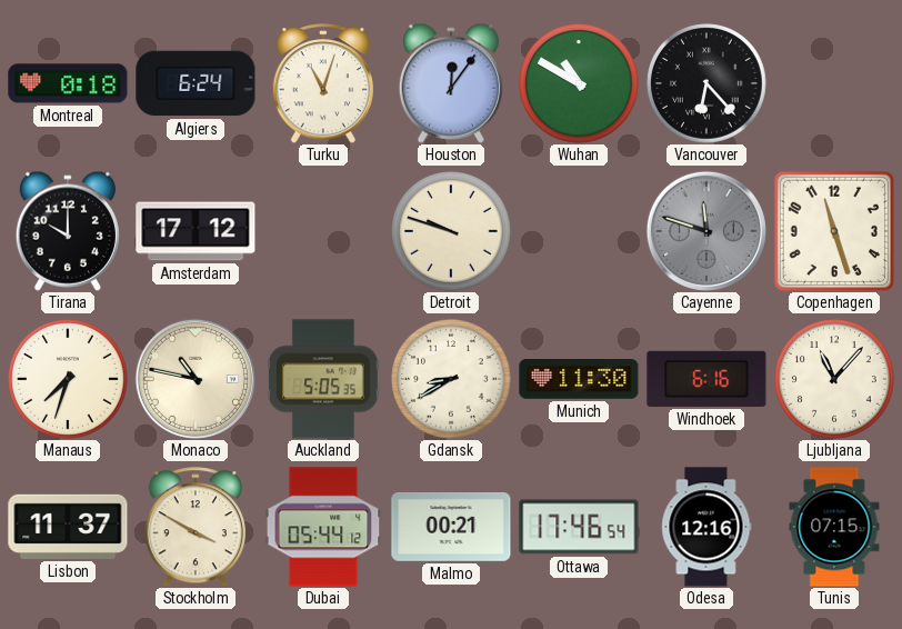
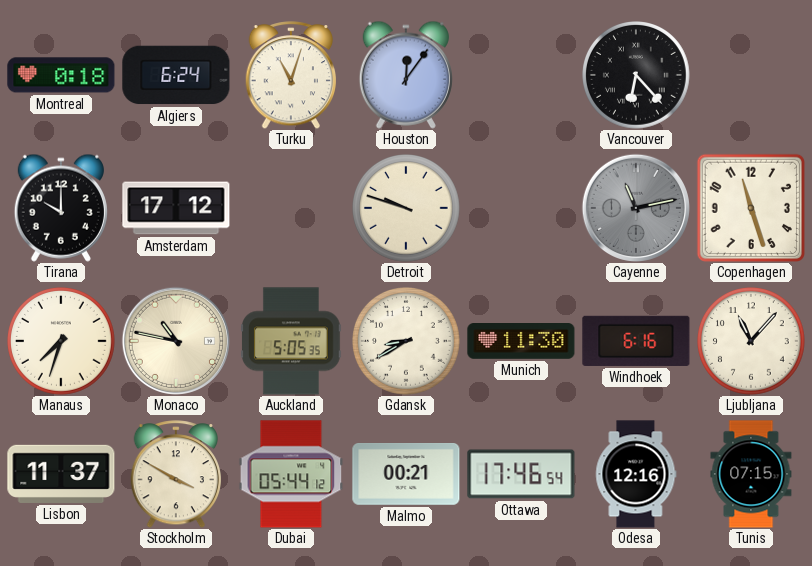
Wuhan: 10:50 -> none (580, 84)
Cayenne: 11:48 -> 11:13 (636, 208)
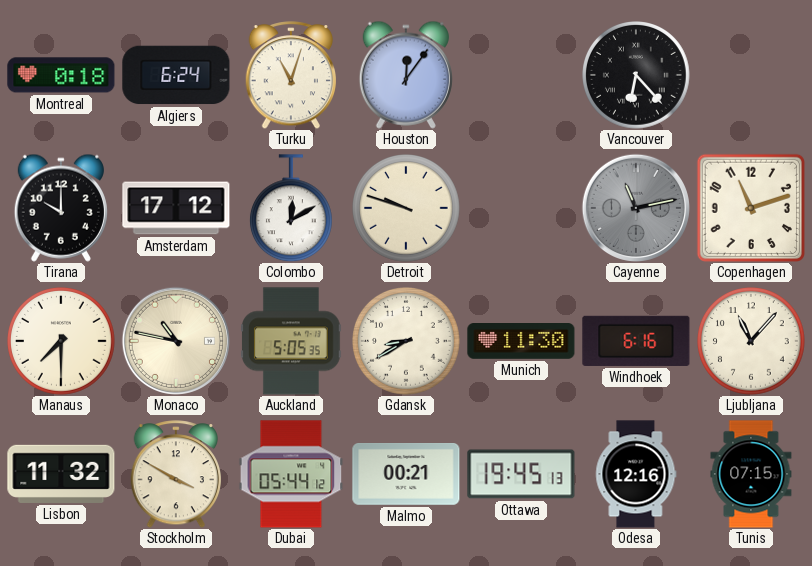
Colombo: none -> 12:10 (291, 208)
Copenhagen: 11:27 -> 11:12 (751, 208)
Manaus: 7:33 -> 7:30 (62, 342)
Lisbon: 11:37 -> 11:32 (61, 474)
Ottawa: 17:46 -> 19:45 (521, 474)
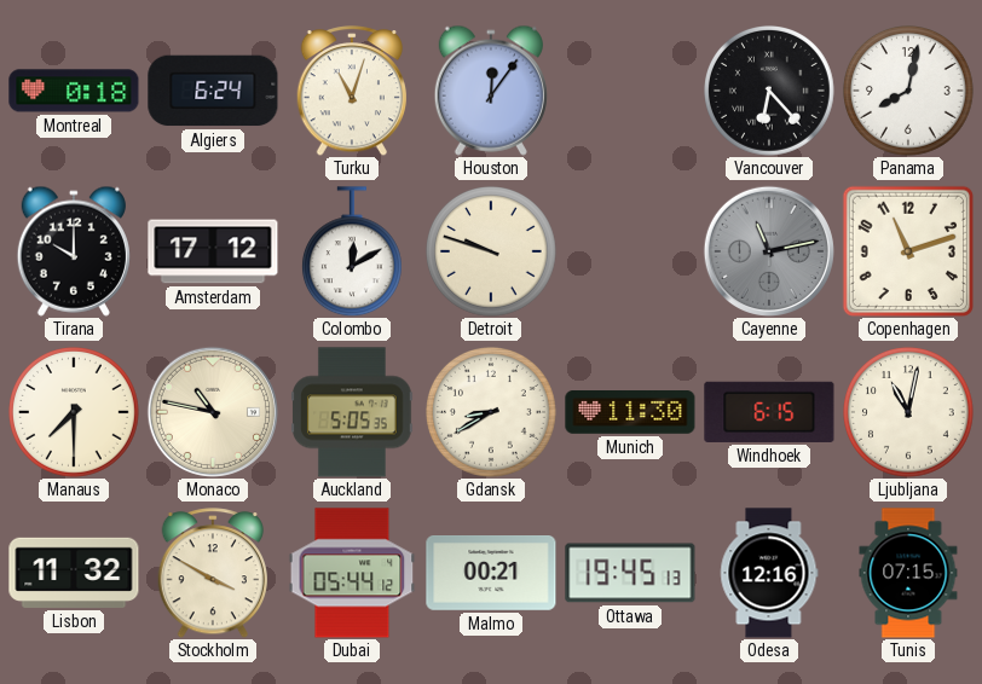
Panama: none -> 8:02 (909, 92)
Windhoek: 6:16 -> 6:15 (769, 412)
Ljubljana: 11:07 -> 11:02 (909, 413)
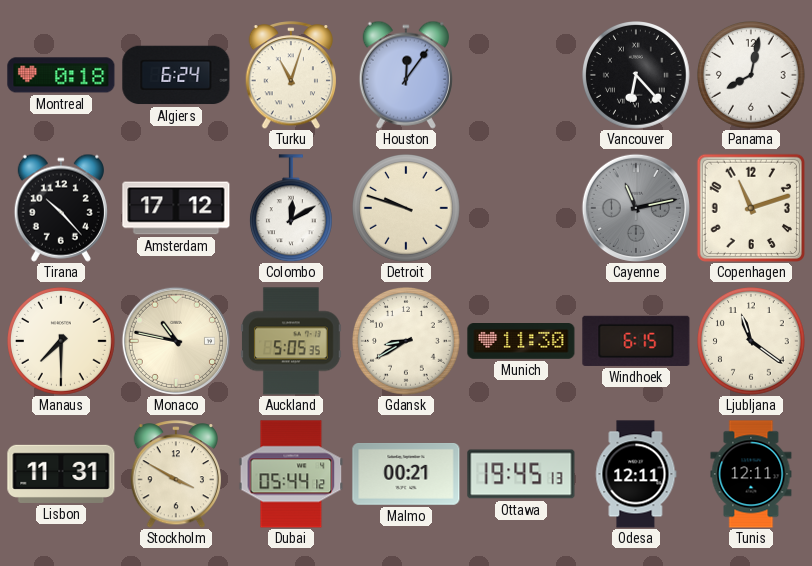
Tirana: 10:00 -> 10:23 (61, 208)
Ljubljana: 11:02 -> 11:21 (752, 342)
Lisbon: 11:32 -> 11:31 (61, 474)
Odesa: 12:16 -> 12:11 (636, 474)
Tunis: 07:15 -> 12:11 (751, 474)
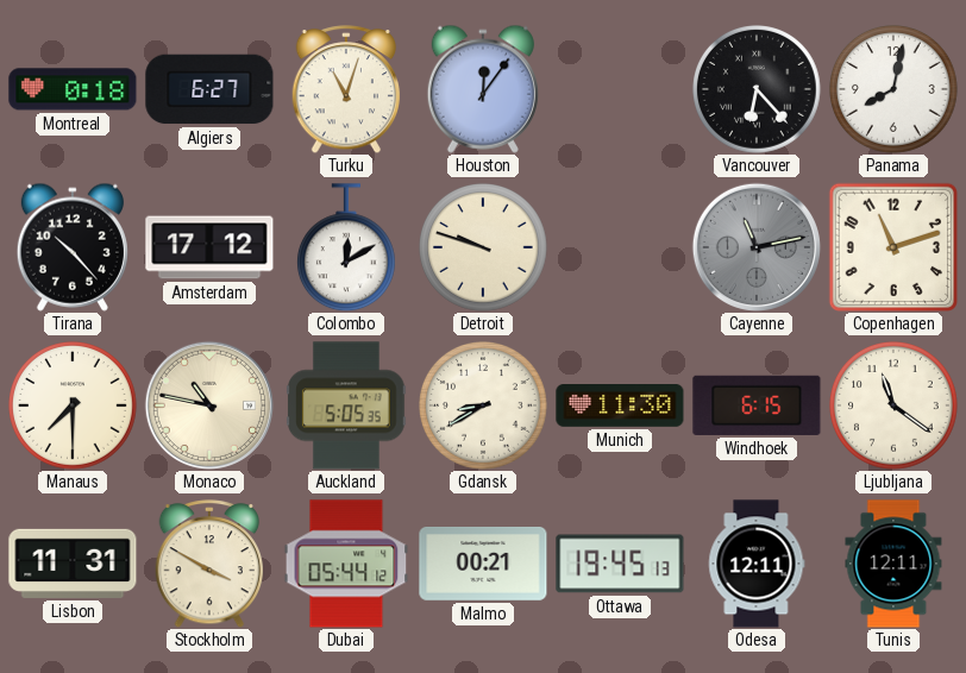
Algiers: 6:24 -> 6:27 (209, 89)
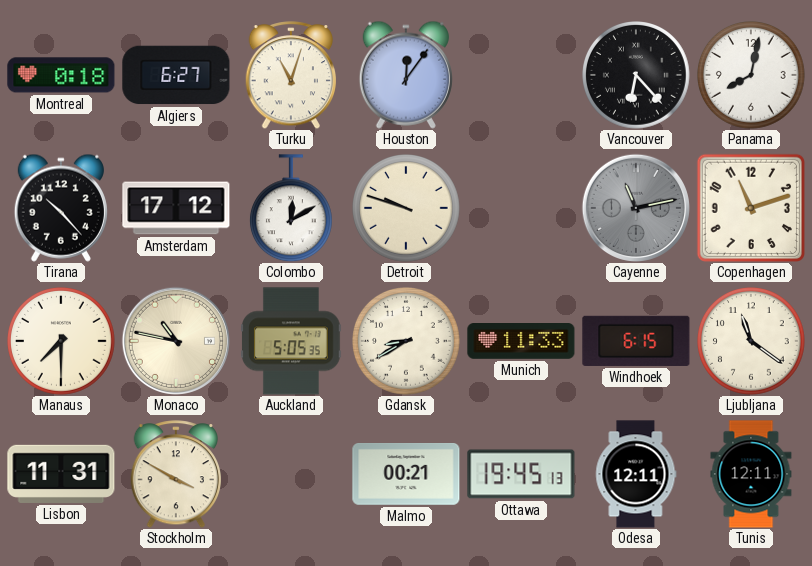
Munich: 11:30 -> 11:33 (521, 342)
Dubai: 05:44 -> none (346, 564)
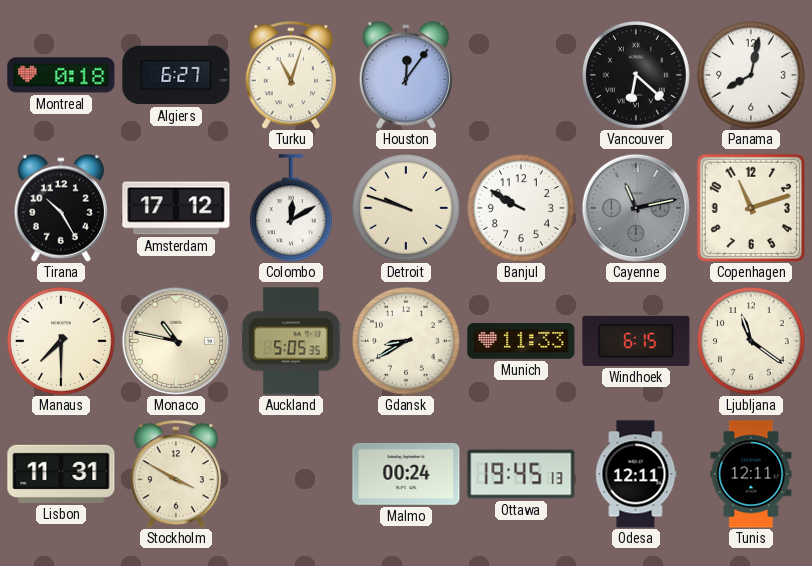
Vancouver: 6:23 -> 6:22 (637, 76)
Tirana: 10:23 -> 10:25 (61, 208)
Banjul: none -> 9:50 (522, 209)
Malmo: 00:21 -> 00:24 (406, 475)
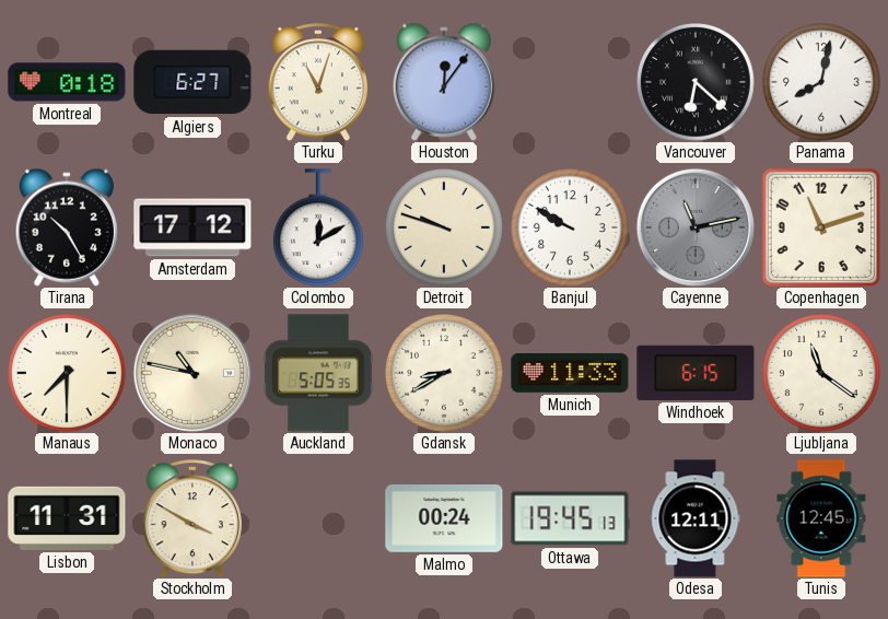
Tunis: 12:11 -> 12:45 (821, 518)
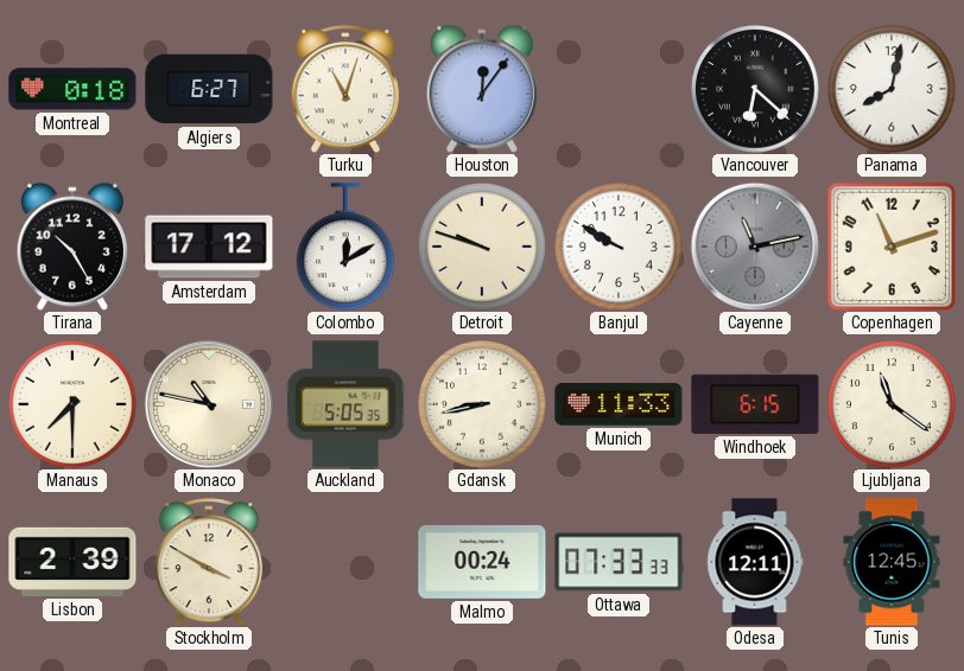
Gdansk: 8:40 -> 8:43 (483, 405)
Lisbon: 11:31 -> 2:39 (72, 562)
Ottawa: 19:45 -> 07:33 (619, 562)
